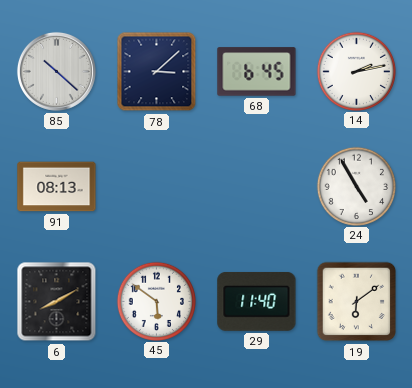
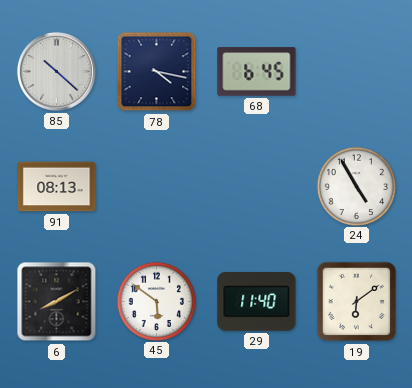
78: 3:08 -> 4:17 (157, 72)
14: 2:13 -> none (356, 71)
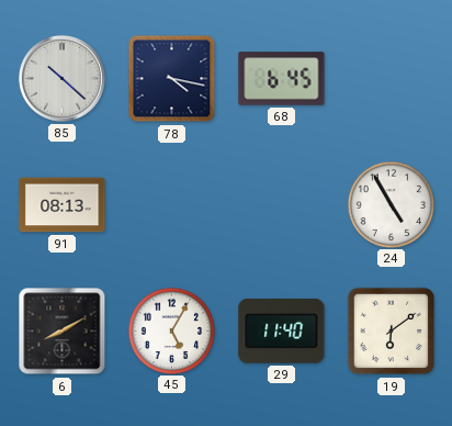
45: 5:51 -> 5:05 (171, 330)
